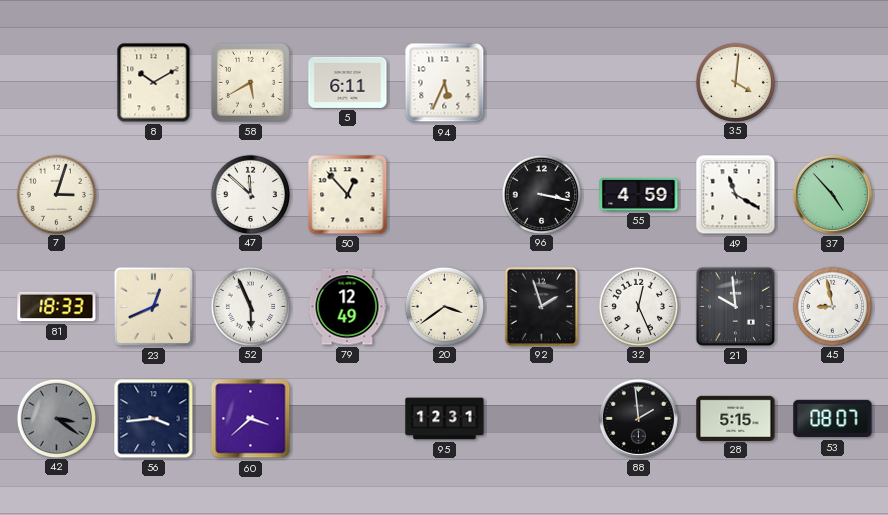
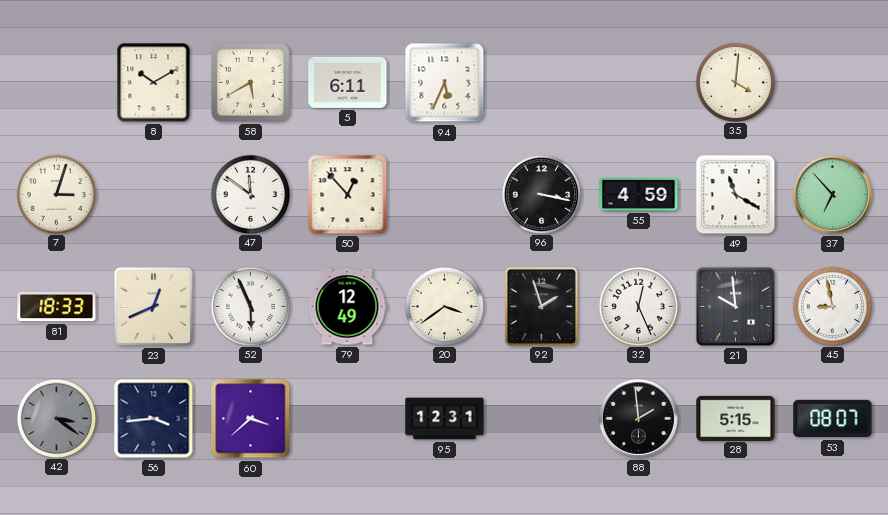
47: 11:52 -> 11:51 (250, 194)
37: 4:53 -> 6:53 (832, 194)
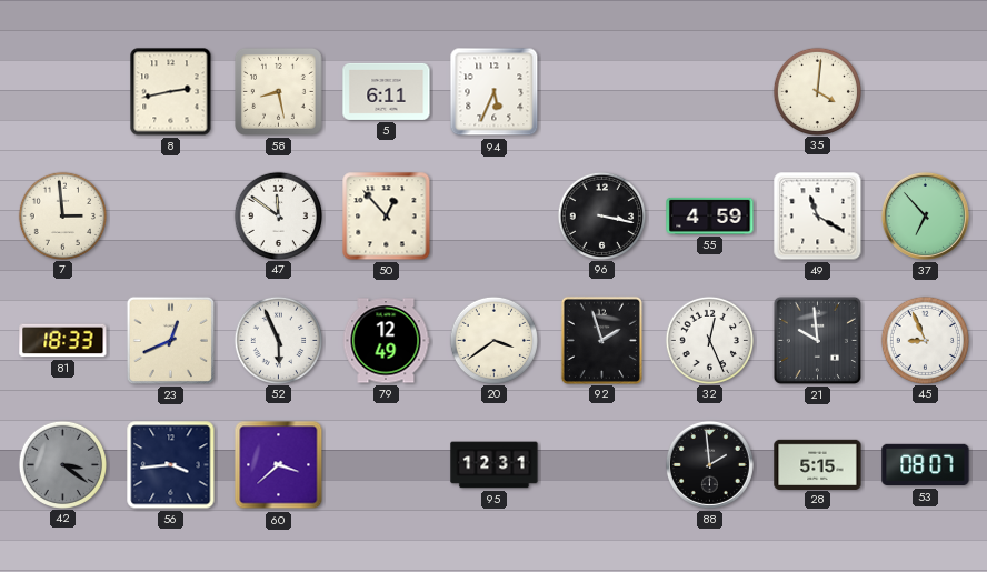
8: 10:10 -> 2:43 (171, 92)
58: 5:40 -> 8:28 (278, 91)
7: 3:03 -> 2:59 (62, 215)
45: 8:58 -> 8:56 (925, 340)
